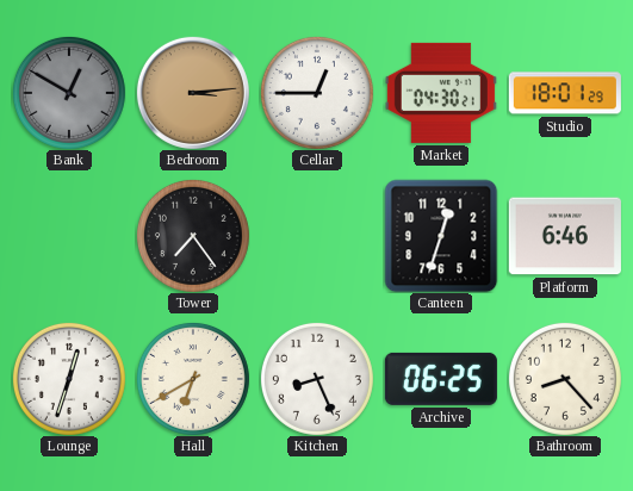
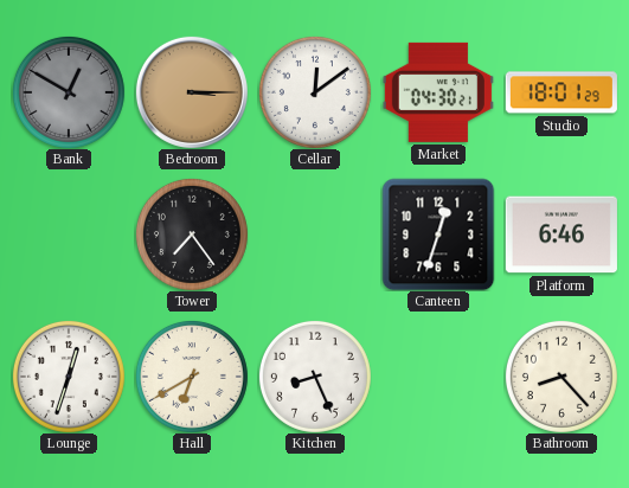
Bedroom: 3:14 -> 3:15 (192, 92)
Cellar: 12:45 -> 12:09 (315, 92)
Archive: 06:25 -> none (441, 379)
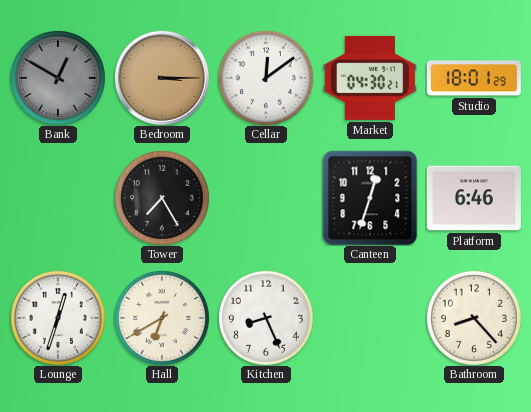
Tower: 7:24 -> 7:25 (162, 198)
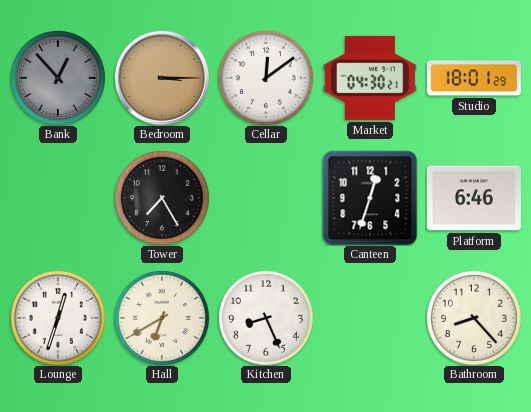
Bank: 12:50 -> 12:53 (58, 78)
